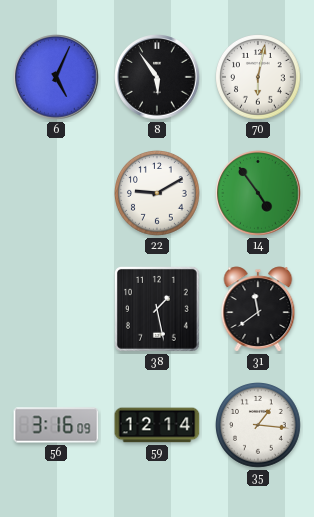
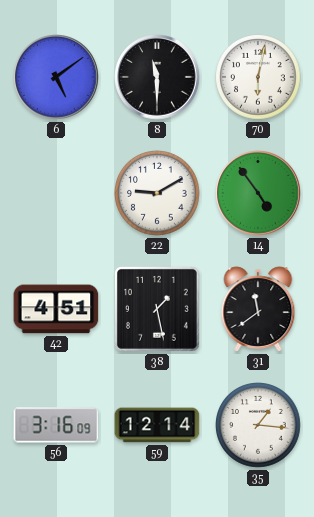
6: 5:04 -> 5:09 (56, 77)
8: 5:54 -> 11:30 (157, 77)
42: none -> 4:51 (56, 309)
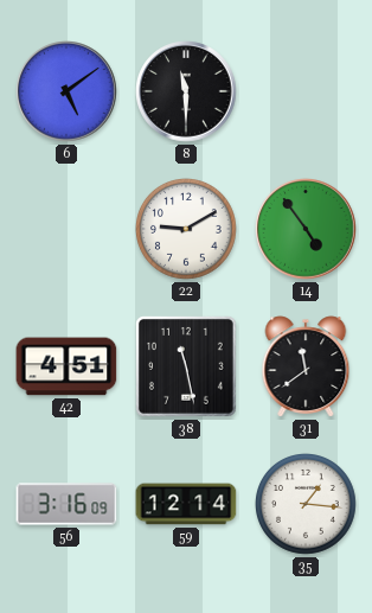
70: 6:02 -> none (259, 78)
38: 1:28 -> 11:28 (186, 366)
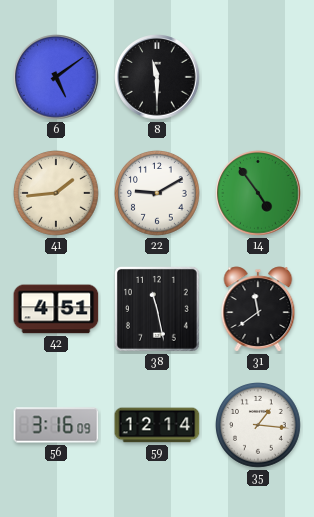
41: none -> 1:44 (57, 194)
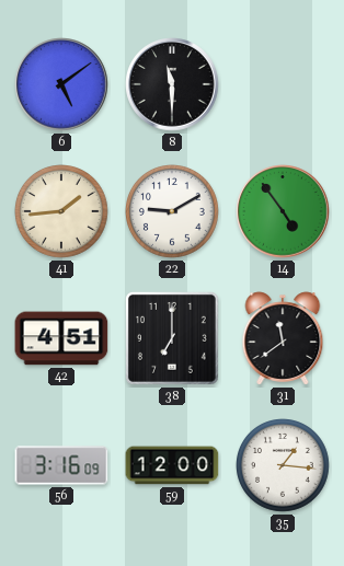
38: 11:28 -> 7:00 (172, 338)
59: 12:14 -> 12:00 (172, 465)
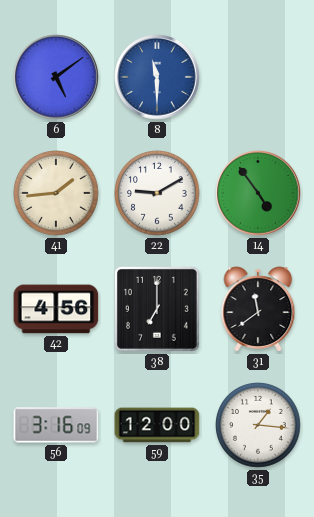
8 dial: black -> blue (157, 77)
42: 4:51 -> 4:56 (56, 309)
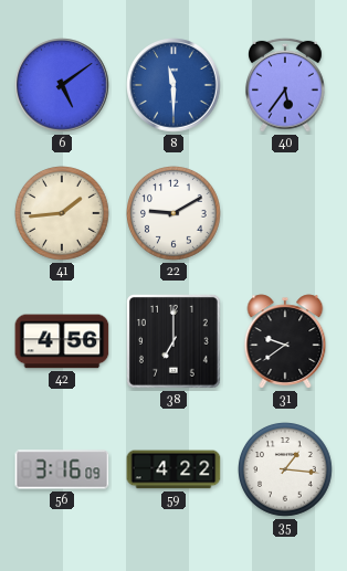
40: none -> 5:36 (286, 85)
14: 4:54 -> none (258, 193)
31: 11:39 -> 9:39 (285, 341)
59: 12:00 -> 4:22 (173, 469)
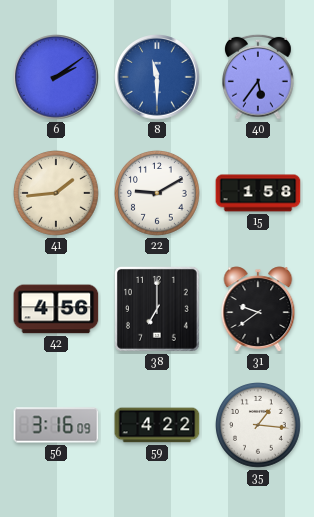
6: 5:09 -> 2:09 (56, 77)
15: none -> 1:58 (258, 193)
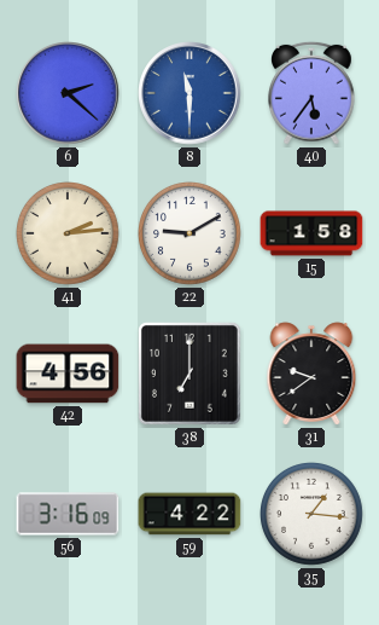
6: 2:09 -> 2:22 (68, 93)
41: 1:44 -> 2:14 (69, 235)
